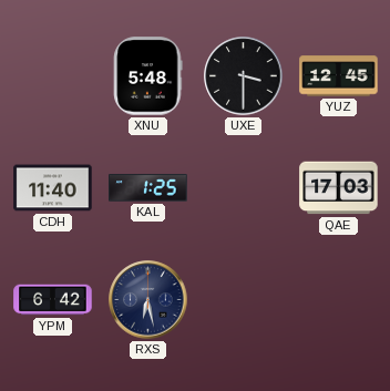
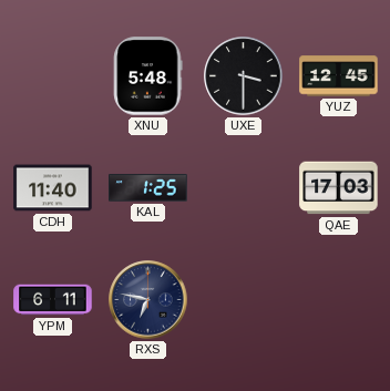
YPM: 6:42 -> 6:11 (53, 300)
RXS: 6:28 -> 6:47 (148, 300)
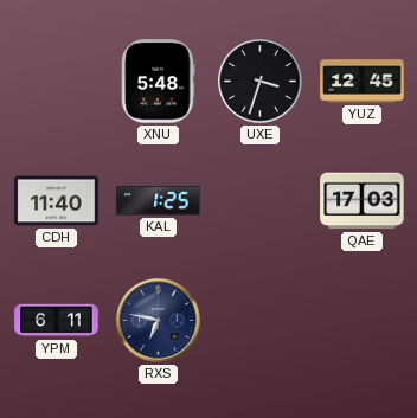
UXE: 3:30 -> 3:33 (261, 82)
